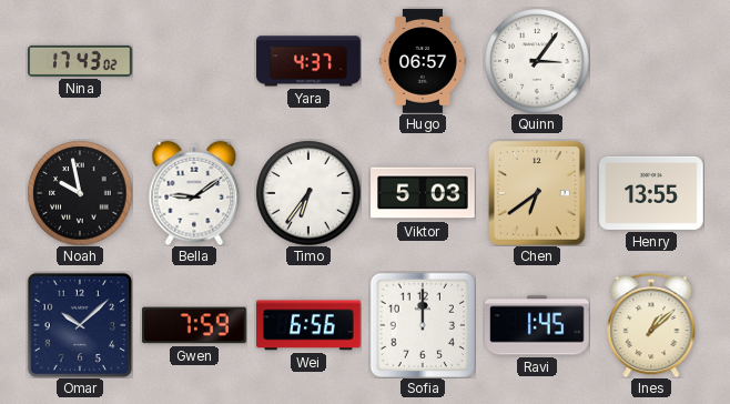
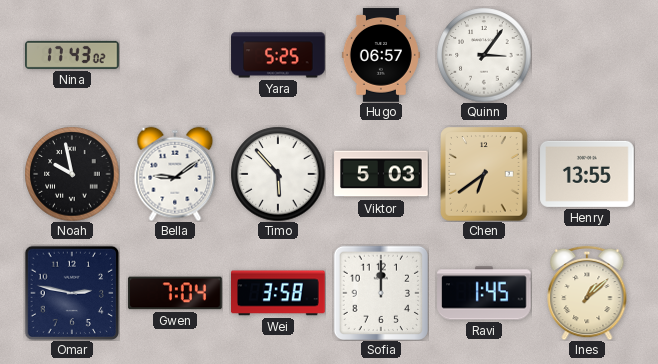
Yara: 4:37 -> 5:25 (278, 55)
Timo: 6:36 -> 5:53 (278, 174)
Omar: 10:08 -> 2:47 (71, 292)
Gwen: 7:59 -> 7:04 (175, 293)
Wei: 6:56 -> 3:58 (279, 293)
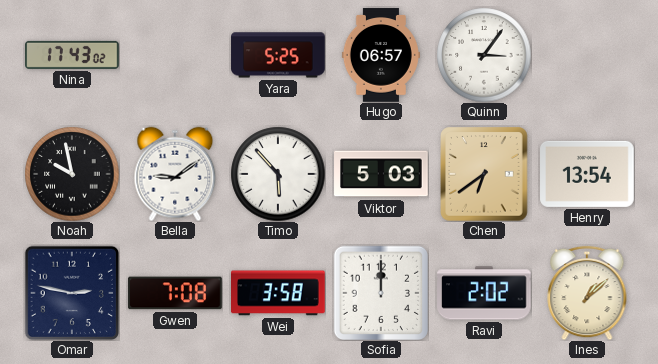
Henry: 13:55 -> 13:54 (587, 174)
Gwen: 7:04 -> 7:08 (175, 293)
Ravi: 1:45 -> 2:02 (484, 293)
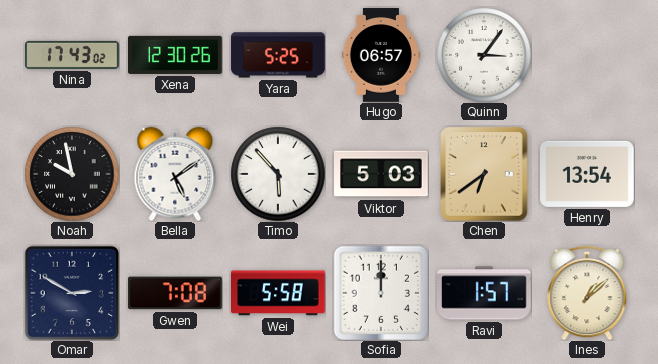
Xena: none -> 12:30 (176, 55)
Bella: 9:09 -> 5:09 (175, 174)
Omar: 2:47 -> 2:50 (71, 292)
Wei: 3:58 -> 5:58 (279, 293)
Ravi: 2:02 -> 1:57 (484, 293)
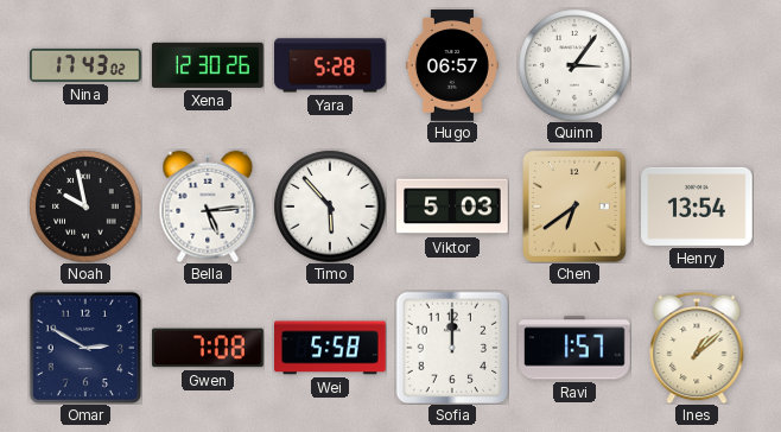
Yara: 5:25 -> 5:28 (330, 65)
Bella: 5:09 -> 5:14 (208, 207)
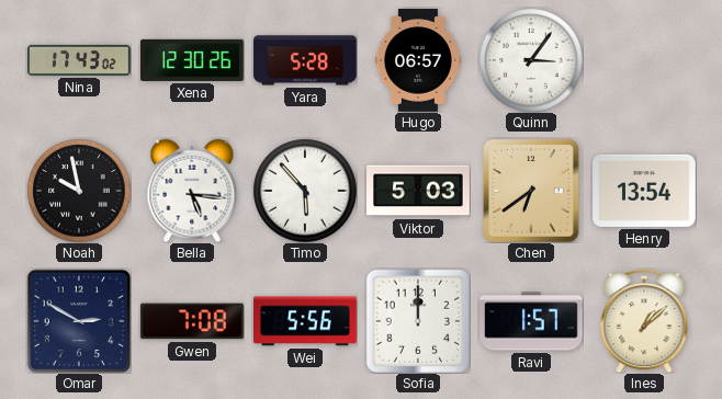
Bella: 5:14 -> 5:16 (192, 191)
Wei: 5:58 -> 5:56 (306, 321)
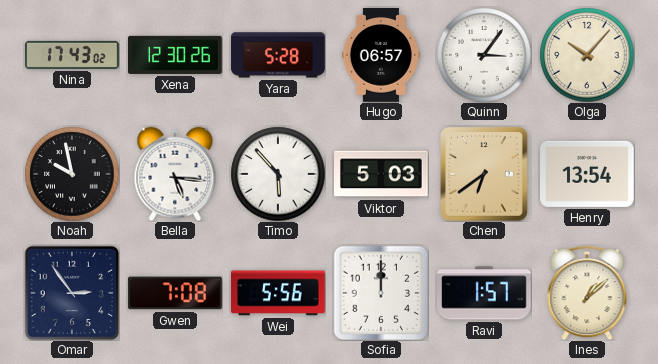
Olga: none -> 10:07 (587, 55)
Omar: 2:50 -> 2:54 (71, 292)
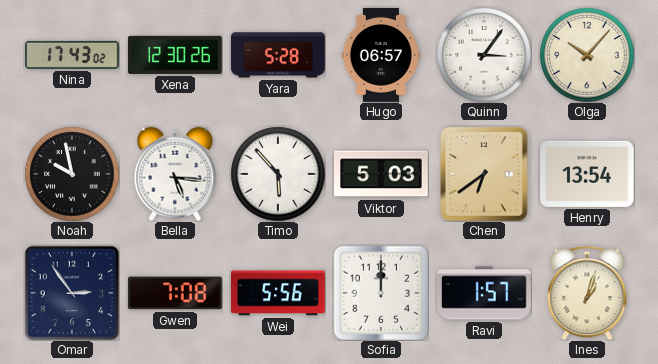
Ines: 1:08 -> 1:03 (587, 293)
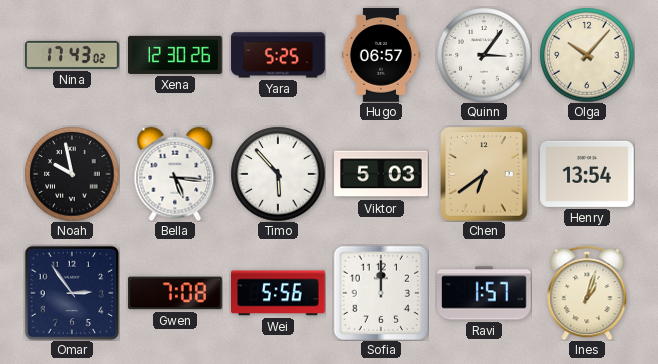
Yara: 5:28 -> 5:25 (278, 55)
